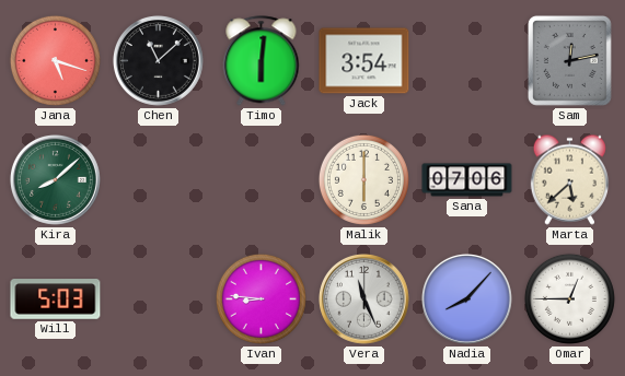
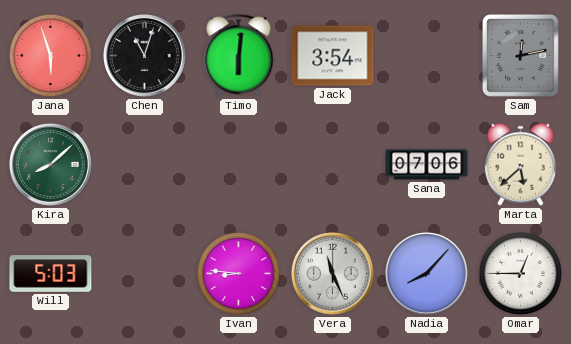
Jana: 5:18 -> 5:57 (50, 55)
Chen: 11:08 -> 11:03 (144, 55)
Malik: 6:00 -> none (363, 179)
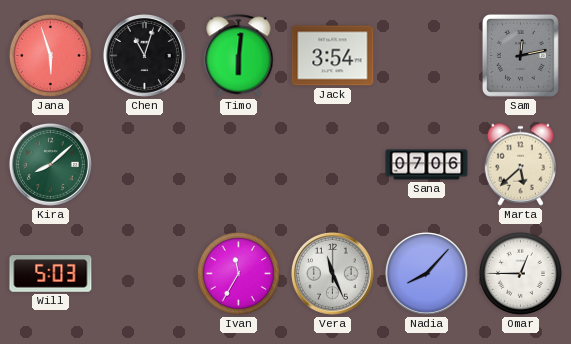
Ivan: 8:46 -> 11:35 (238, 273)
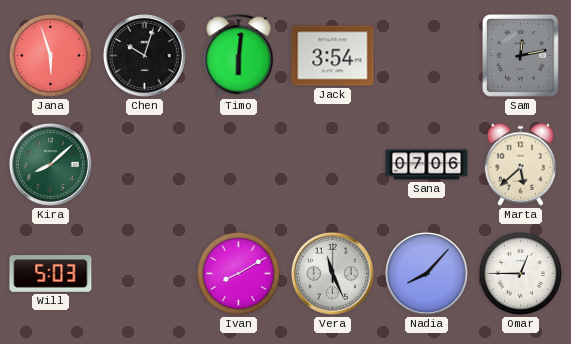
Chen: 11:03 -> 10:03 (144, 55)
Ivan: 11:35 -> 8:10 (238, 273)
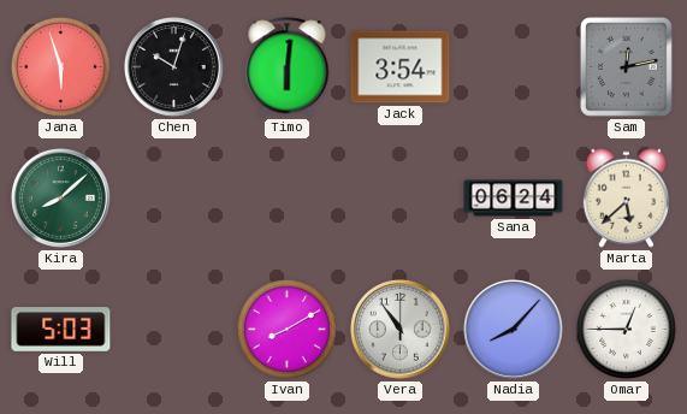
Sana: 07:06 -> 06:24 (514, 199)
Vera: 11:26 -> 10:54 (399, 329)
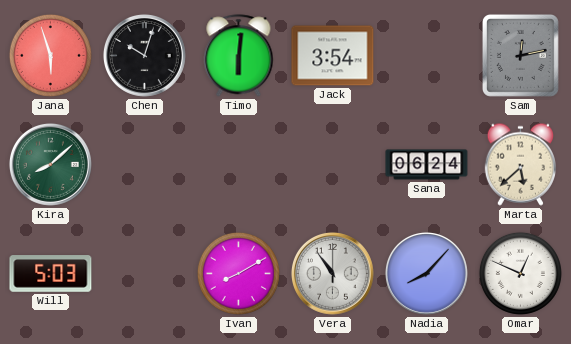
Omar: 12:45 -> 12:49 (520, 273)
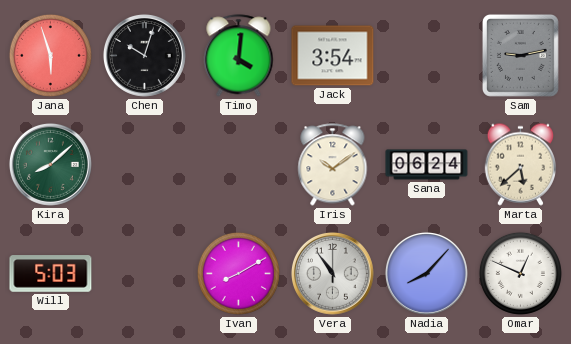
Timo: 6:01 -> 4:01 (239, 56)
Sam: 12:13 -> 9:13 (520, 55)
Iris: none -> 10:09 (333, 165)
